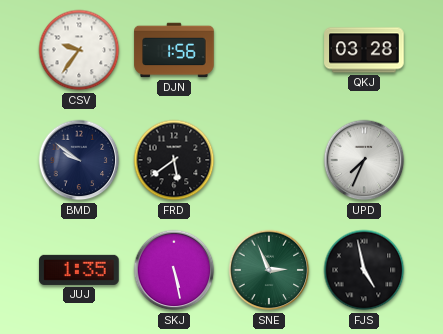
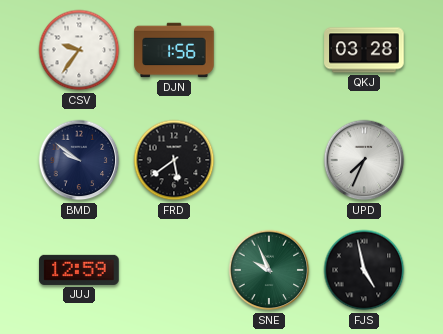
JUJ: 1:35 -> 12:59 (79, 270)
SKJ: 5:28 -> none (174, 270)
SNE: 2:56 -> 9:56 (269, 270)
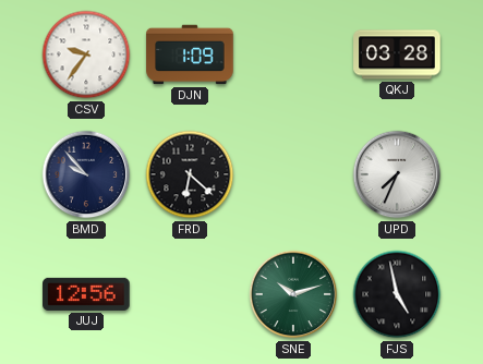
DJN: 1:56 -> 1:09 (190, 54)
BMD: 9:51 -> 9:53 (86, 174)
FRD: 5:39 -> 6:22 (190, 174)
JUJ: 12:59 -> 12:56 (86, 294)
SNE: 9:56 -> 10:12 (293, 294)
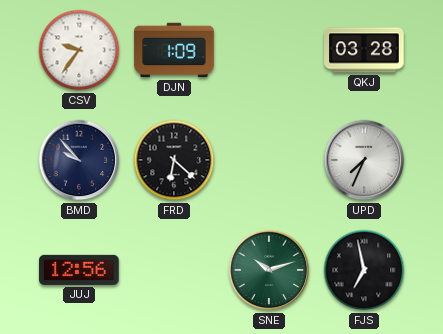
FJS: 4:58 -> 6:58 (364, 270)
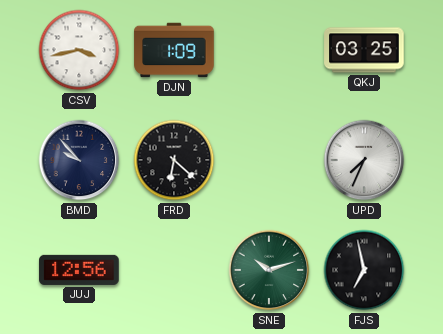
CSV: 9:36 -> 3:43 (79, 50)
QKJ: 03:28 -> 03:25 (364, 50)
